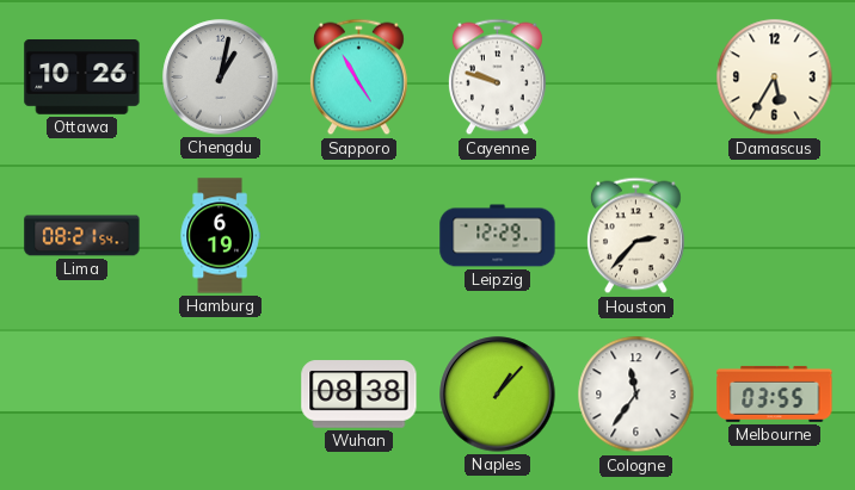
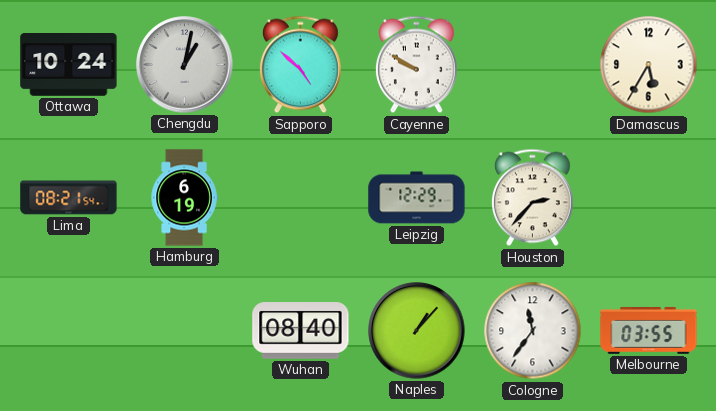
Ottawa: 10:26 -> 10:24 (69, 65)
Sapporo: 4:55 -> 4:52 (300, 65)
Cayenne: 9:48 -> 9:50 (416, 65)
Wuhan: 08:38 -> 08:40 (301, 331)
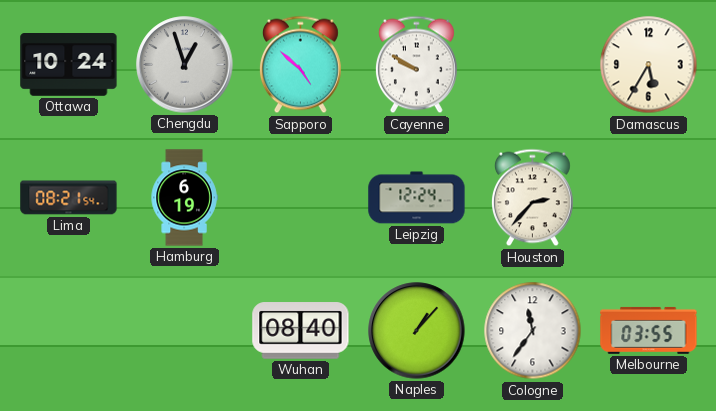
Chengdu: 1:02 -> 12:57 (185, 65)
Leipzig: 12:29 -> 12:24 (417, 198)
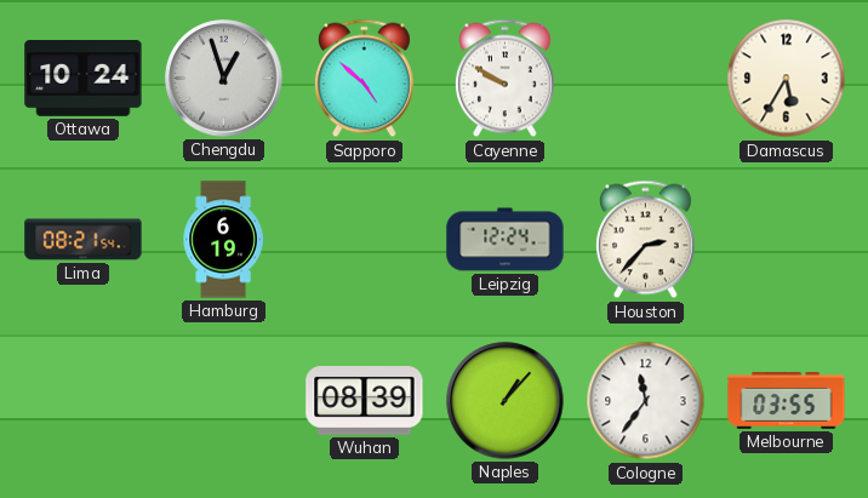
Wuhan: 08:40 -> 08:39 (365, 401)
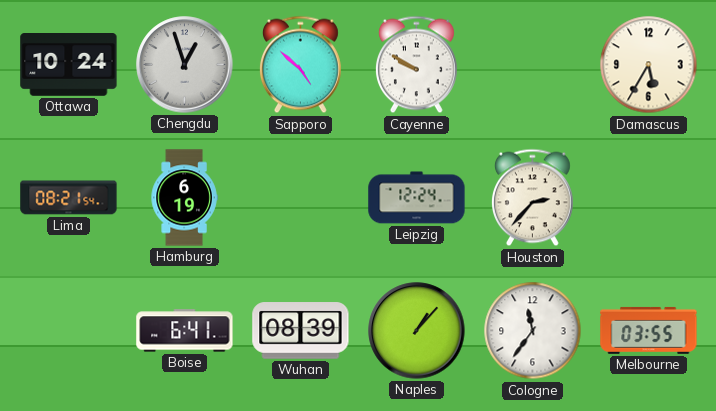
Boise: none -> 6:41 (185, 331)
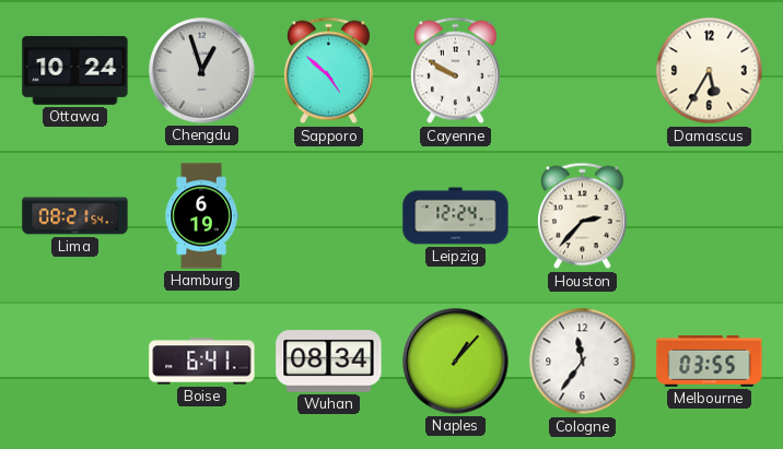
Wuhan: 08:39 -> 08:34 (329, 362)
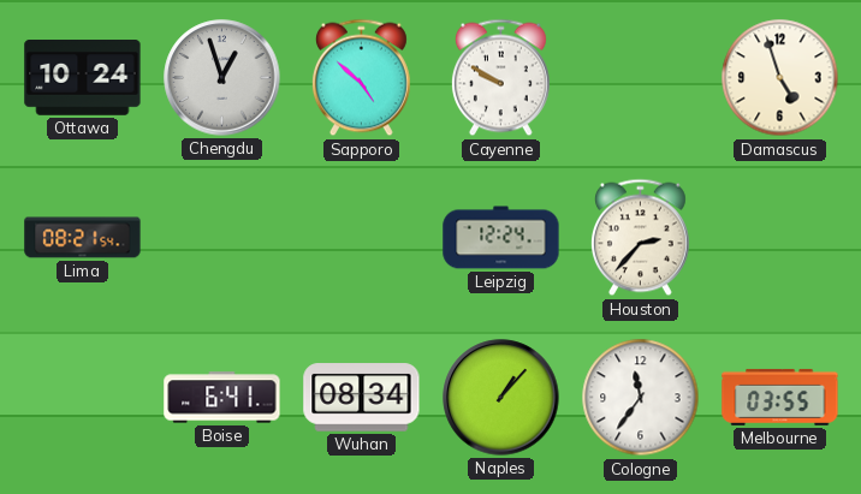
Damascus: 5:35 -> 4:57 (780, 78)
Hamburg: 6:19 -> none (201, 216)
